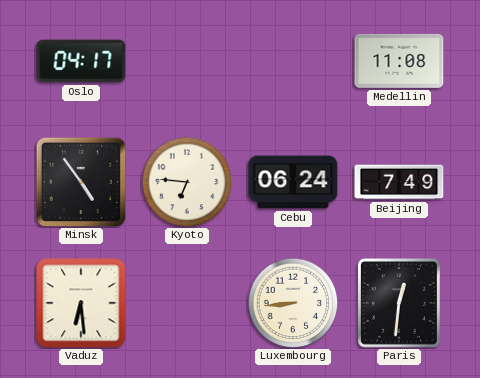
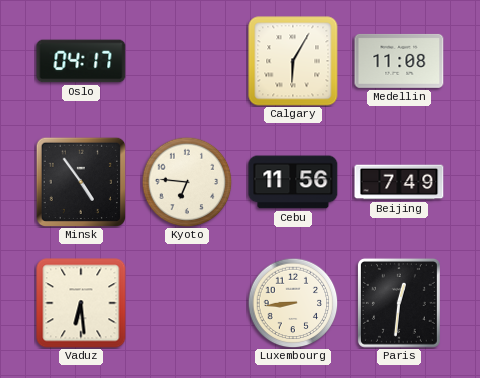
Calgary: none -> 6:05 (293, 61)
Cebu: 06:24 -> 11:56 (293, 182)
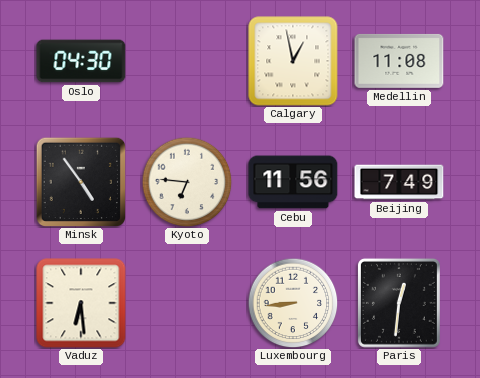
Oslo: 04:17 -> 04:30 (81, 61)
Calgary: 6:05 -> 12:58 (293, 61)
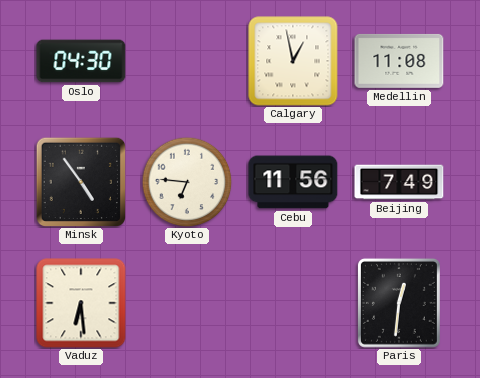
Luxembourg: 8:44 -> none (293, 303)
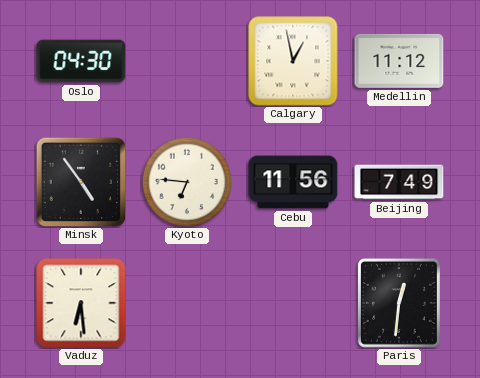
Medellin: 11:08 -> 11:12 (399, 61)
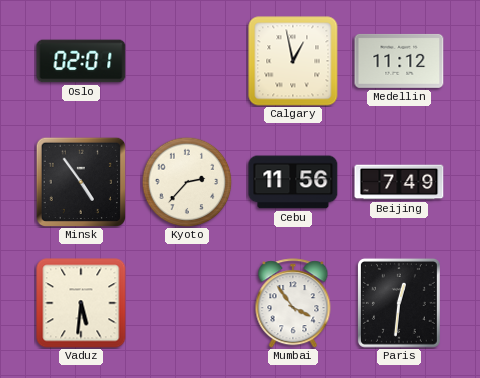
Oslo: 04:30 -> 02:01 (81, 61)
Kyoto: 6:46 -> 2:37 (187, 182)
Vaduz: 6:29 -> 5:31 (81, 303)
Mumbai: none -> 3:54 (293, 303)
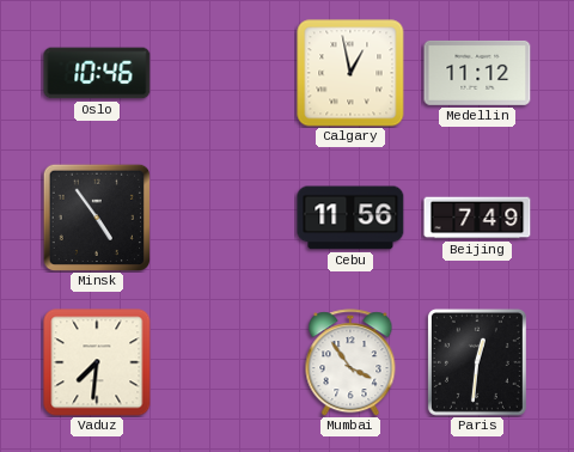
Oslo: 02:01 -> 10:46 (97, 73)
Kyoto: 2:37 -> none (187, 182)
Vaduz: 5:31 -> 7:31 (97, 362)
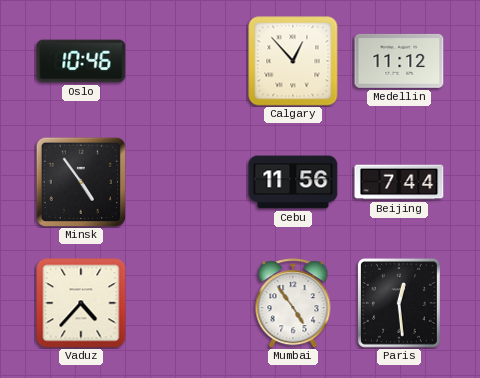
Calgary: 12:58 -> 12:53 (293, 61)
Beijing: 7:49 -> 7:44 (399, 182)
Vaduz: 7:31 -> 4:37 (81, 303)
Mumbai: 3:54 -> 4:54 (293, 303)
Paris: 12:31 -> 12:29 (399, 303)
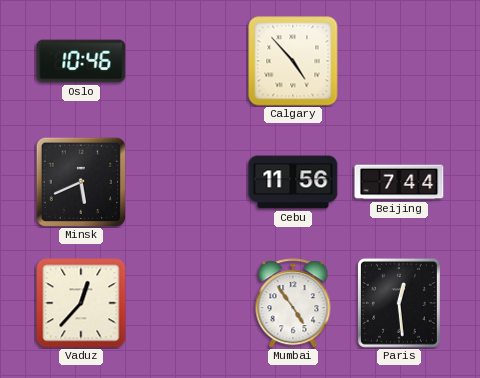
Calgary: 12:53 -> 4:53 (293, 61)
Medellin: 11:12 -> none (399, 61)
Minsk: 4:54 -> 5:41 (80, 181)
Vaduz: 4:37 -> 12:37 (81, 303)
